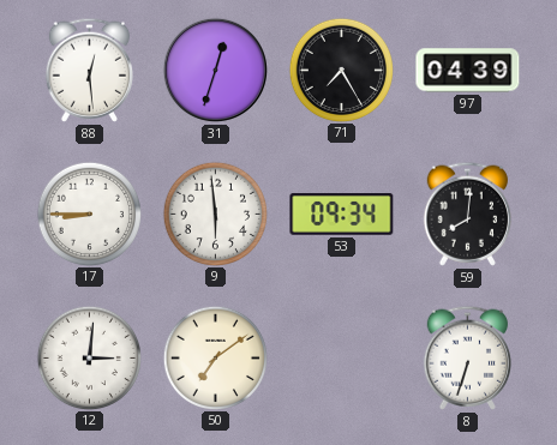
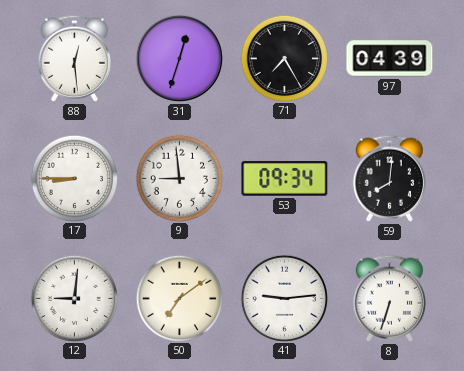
9: 5:59 -> 8:59 (179, 178)
12: 3:01 -> 9:01 (74, 298)
41: none -> 9:14 (284, 298)
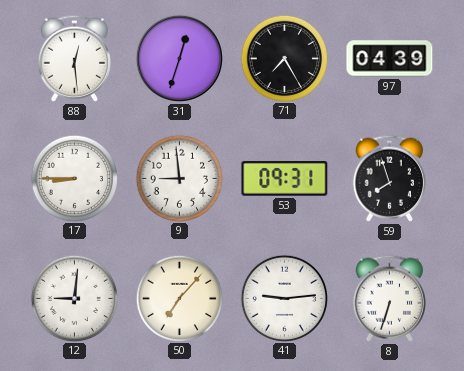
53: 09:34 -> 09:31 (285, 179)
59: 8:01 -> 7:57 (390, 178)
50: 7:09 -> 7:07 (179, 298)
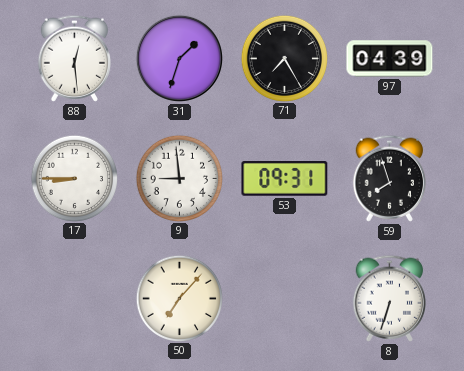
31: 12:33 -> 1:33 (179, 58)
12: 9:01 -> none (74, 298)
41: 9:14 -> none (284, 298)
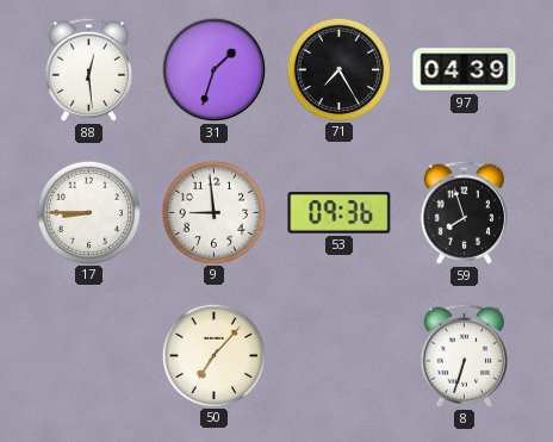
53: 09:31 -> 09:36 (340, 213)
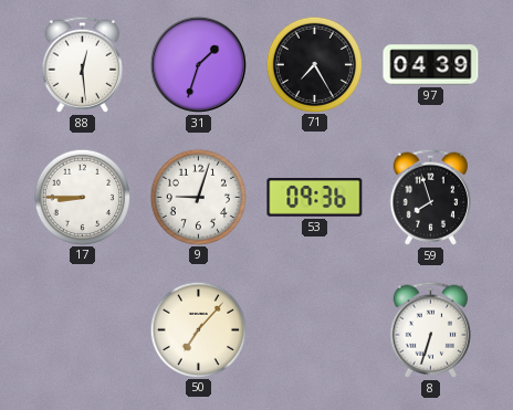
9: 8:59 -> 9:03 (198, 197)
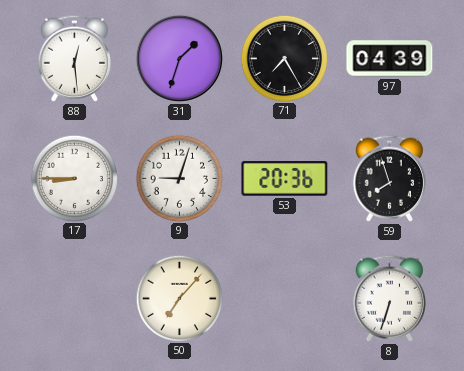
53: 09:36 -> 20:36 (285, 179)
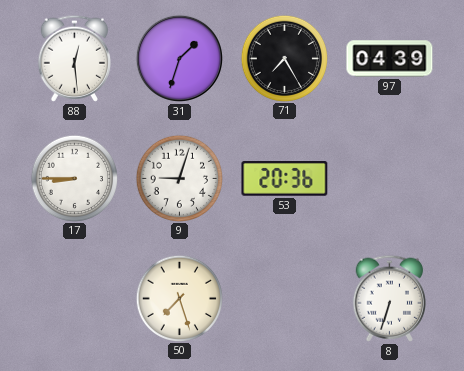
59: 7:57 -> none (390, 178)
50: 7:07 -> 7:27 (179, 298)
